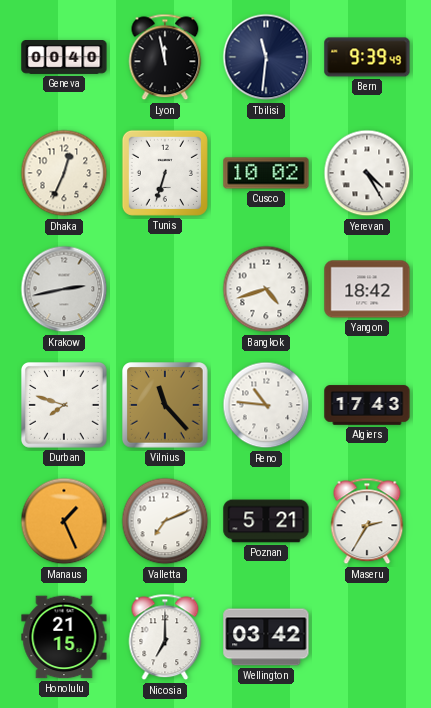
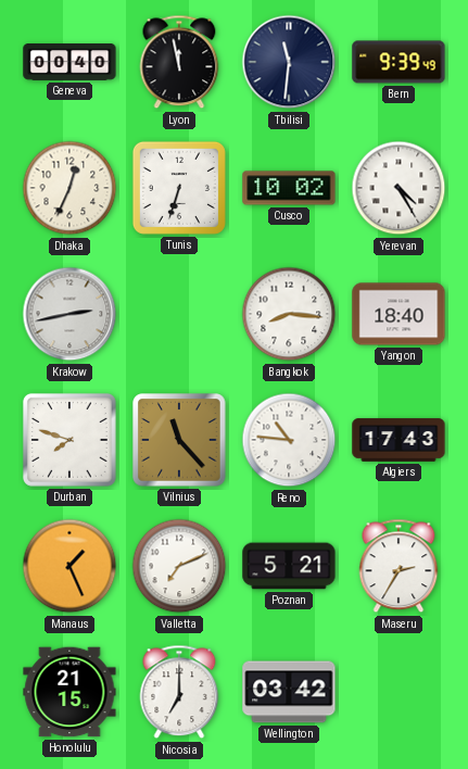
Bangkok: 4:42 -> 8:16 (289, 314)
Yangon: 18:42 -> 18:40 (399, 314)
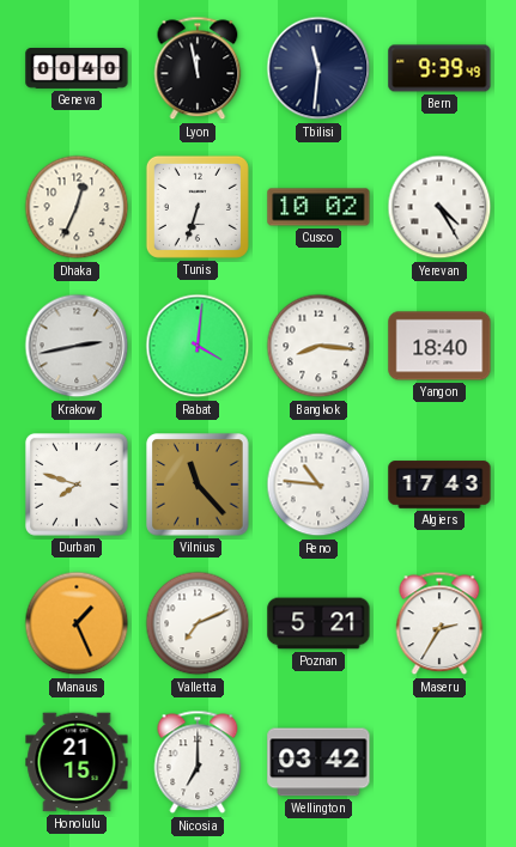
Rabat: none -> 4:01 (198, 346)
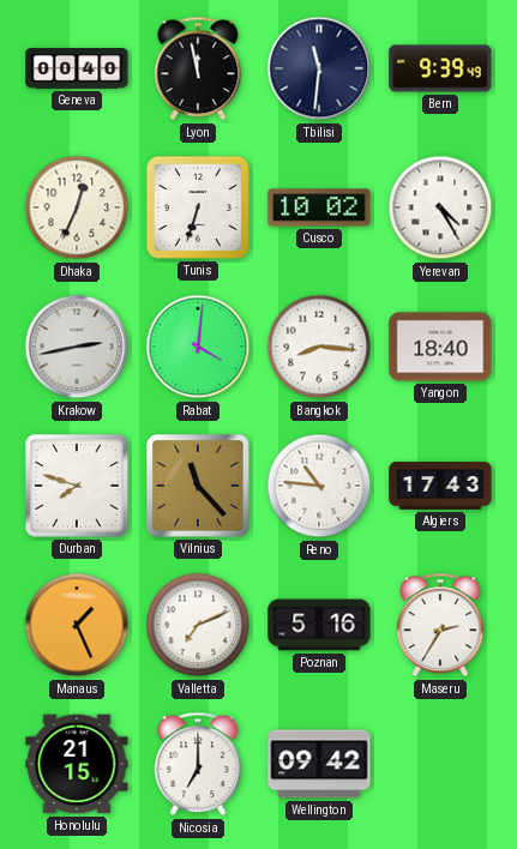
Poznan: 5:21 -> 5:16 (319, 625)
Wellington: 03:42 -> 09:42 (319, 764)
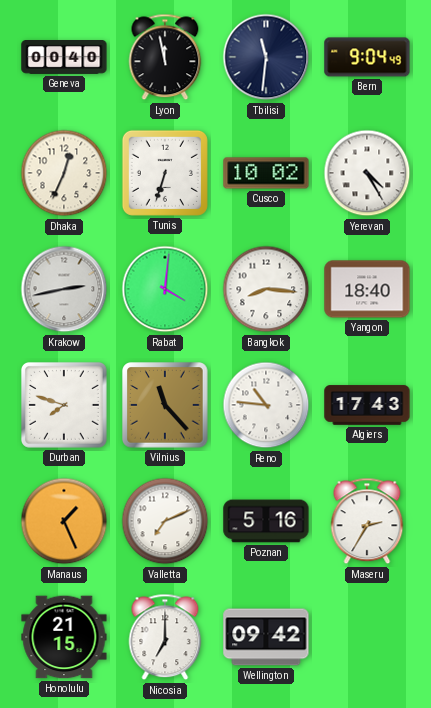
Bern: 9:39 -> 9:04 (367, 57)
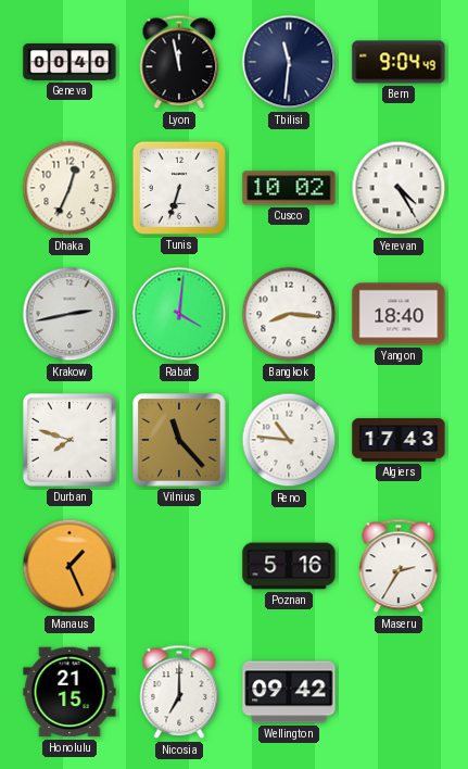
Valletta: 7:11 -> none (165, 521)
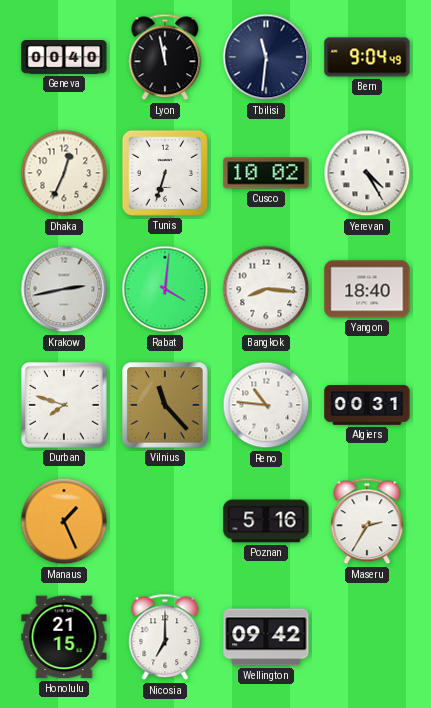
Algiers: 17:43 -> 00:31 (367, 405)
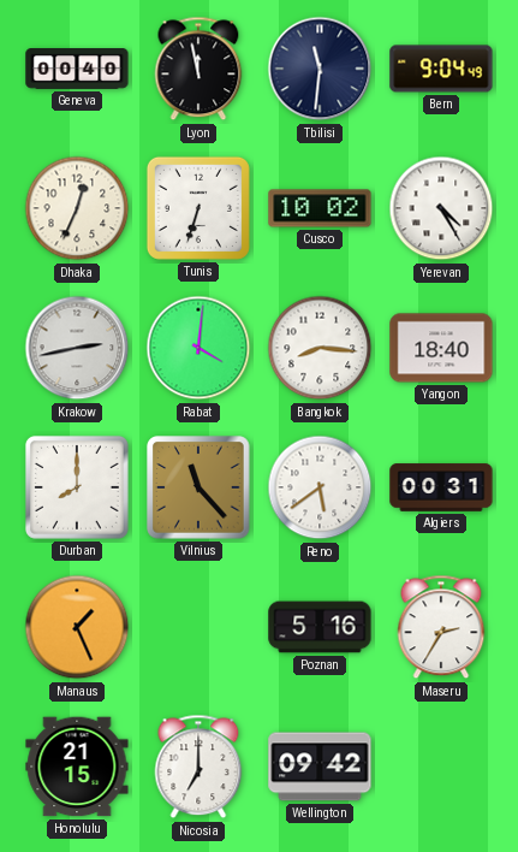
Durban: 7:48 -> 8:00 (77, 487)
Reno: 10:46 -> 5:39 (320, 487)
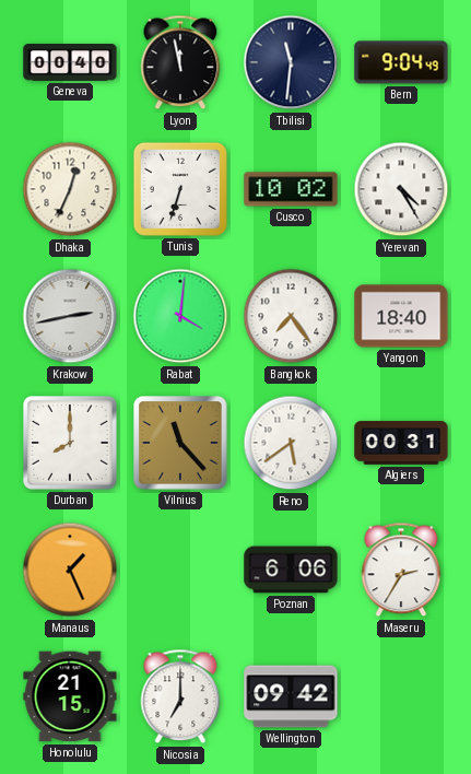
Bangkok: 8:16 -> 7:24 (291, 316)
Poznan: 5:16 -> 6:06 (291, 570)
